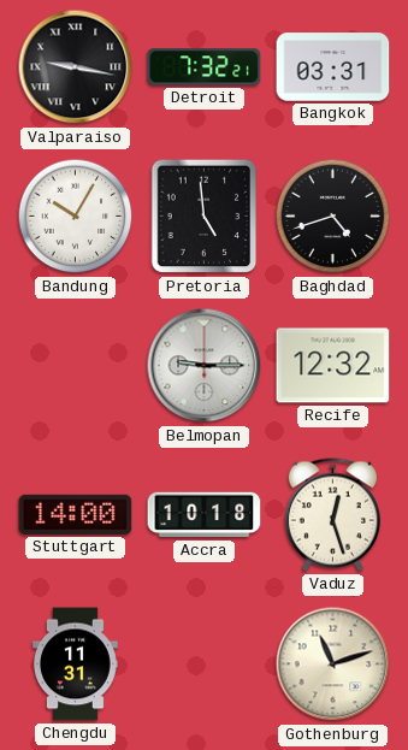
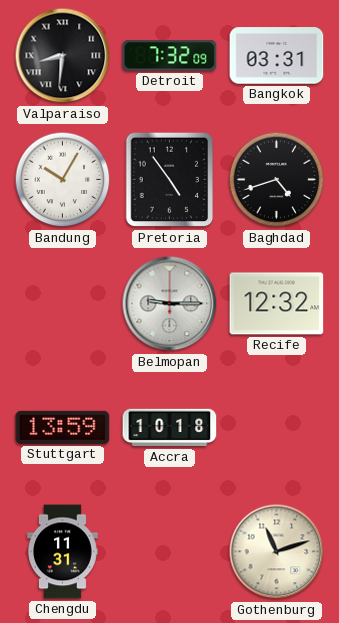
Valparaiso: 9:17 -> 8:31 (63, 56)
Detroit: 7:32:21 -> 7:32:09 (170, 56)
Pretoria: 4:59 -> 4:54 (170, 180)
Stuttgart: 14:00 -> 13:59 (63, 427)
Vaduz: 12:27 -> none (332, 515)
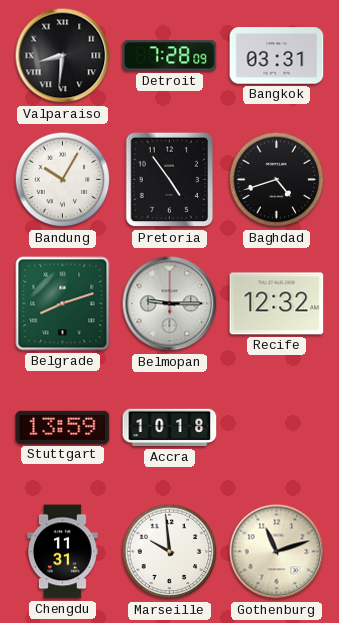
Detroit: 7:32 -> 7:28 (170, 56)
Belgrade: none -> 8:12 (63, 304)
Marseille: none -> 9:59 (170, 552)
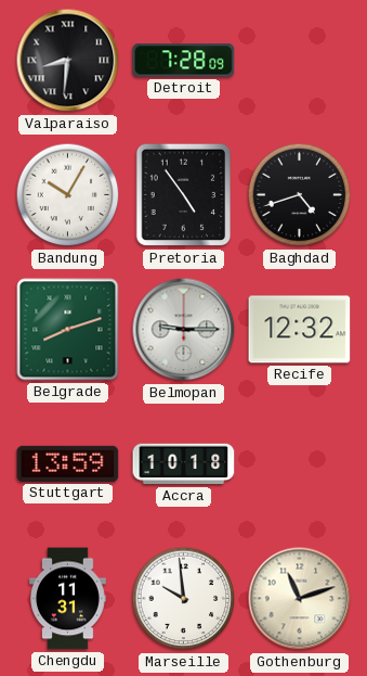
Bangkok: 03:31 -> none (277, 56)
